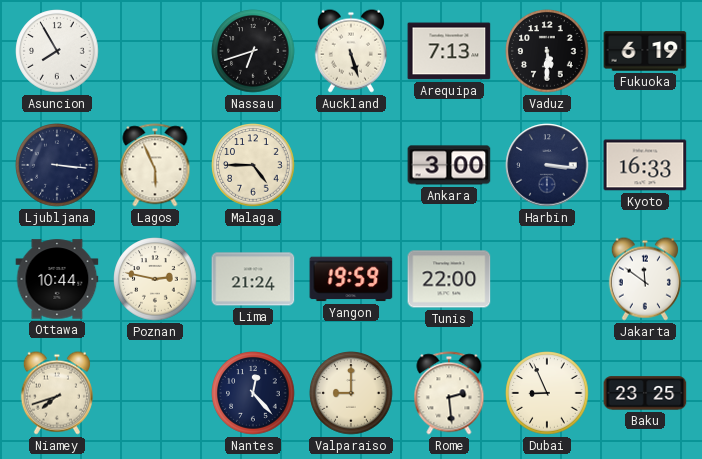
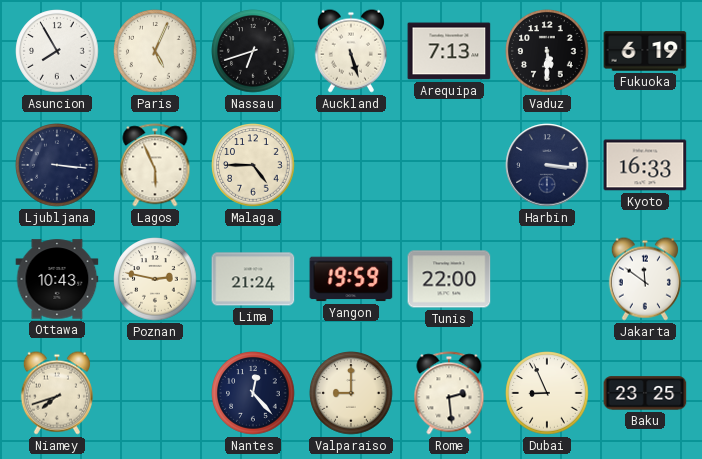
Paris: none -> 5:04 (155, 51)
Ankara: 3:00 -> none (449, 165)
Ottawa: 10:44 -> 10:43 (57, 279)
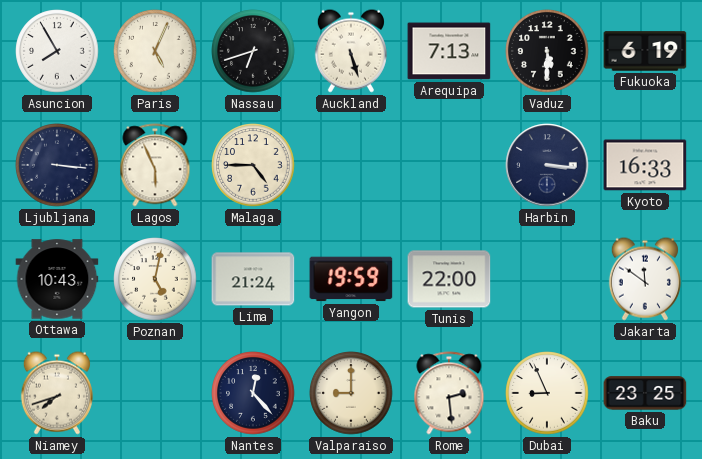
Poznan: 2:47 -> 5:02 (155, 279)
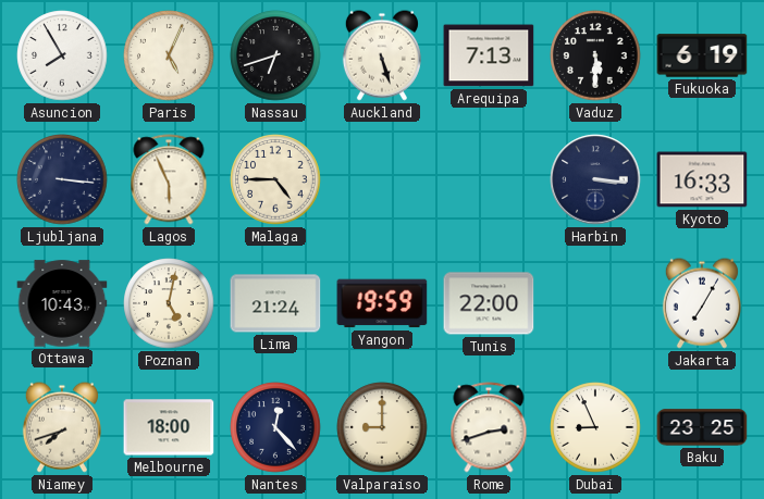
Jakarta: 11:51 -> 7:05 (702, 303)
Melbourne: none -> 18:00 (169, 427)
Rome: 2:29 -> 2:42 (489, 427)
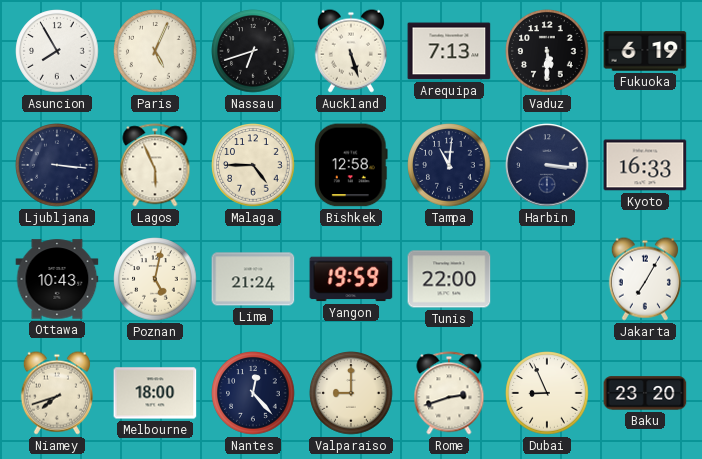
Bishkek: none -> 12:58 (352, 165)
Tampa: none -> 11:01 (449, 165)
Baku: 23:25 -> 23:20 (645, 393)
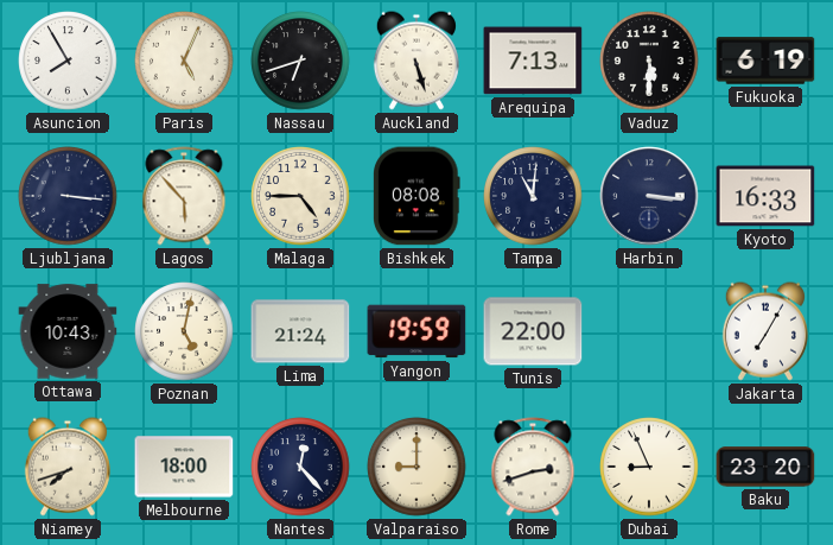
Lagos: 5:56 -> 5:53 (184, 196)
Bishkek: 12:58 -> 08:08 (418, 196)
